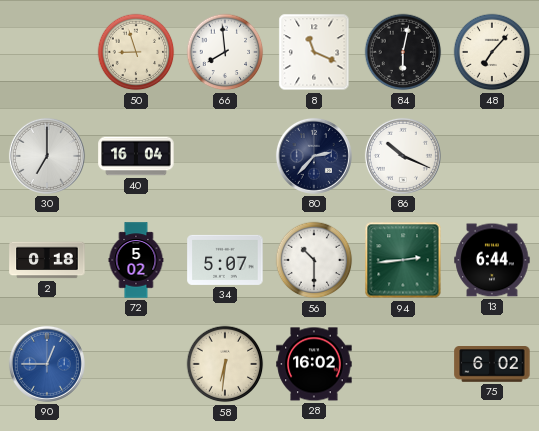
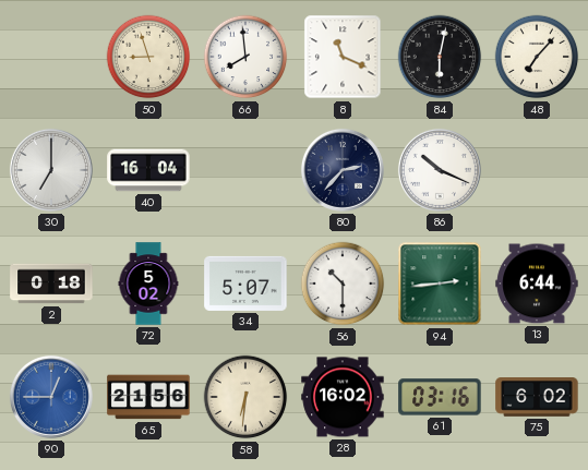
65: none -> 21:56 (148, 397)
61: none -> 03:16 (440, 397)
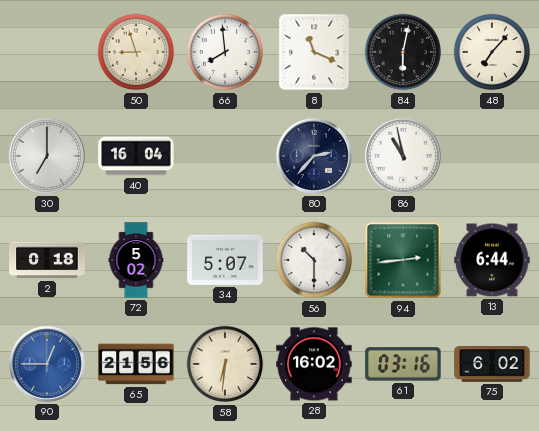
86: 10:19 -> 10:58 (403, 156)
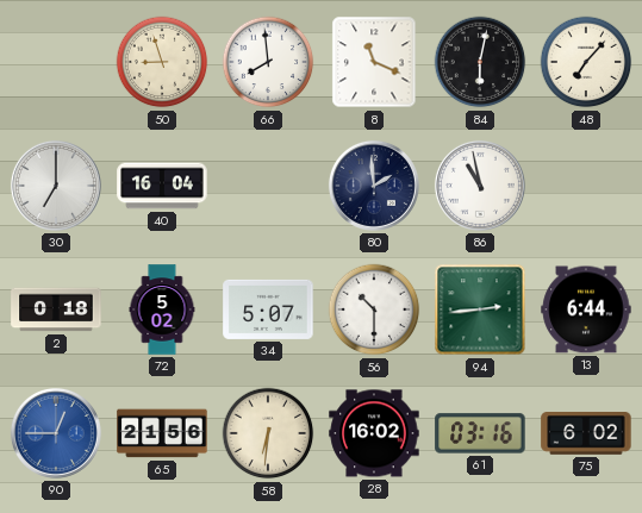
80: 2:37 -> 1:59 (374, 186)
